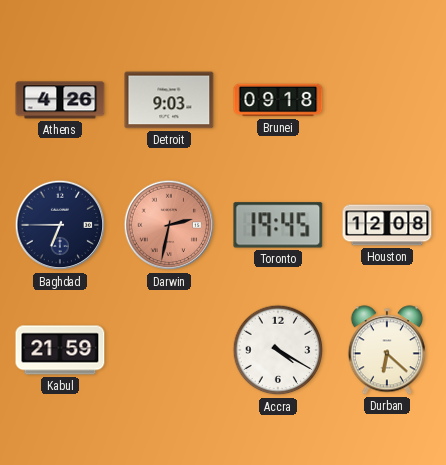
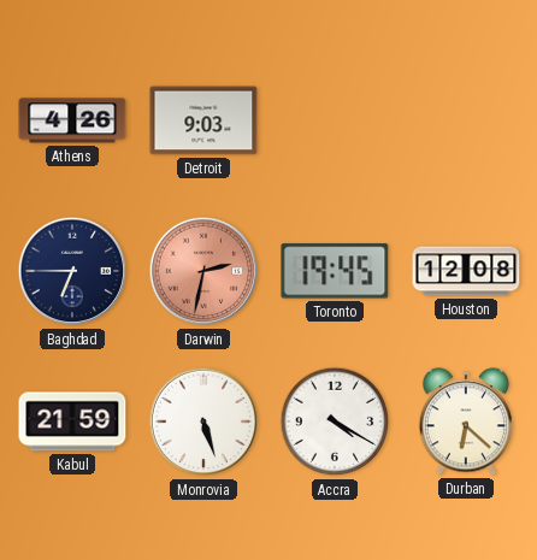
Brunei: 09:18 -> none (278, 100)
Monrovia: none -> 5:27 (203, 422)
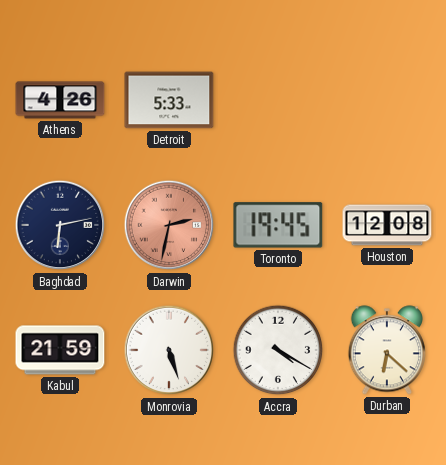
Detroit: 9:03 -> 5:33 (169, 100)
Baghdad: 6:45 -> 6:13 (60, 225)
